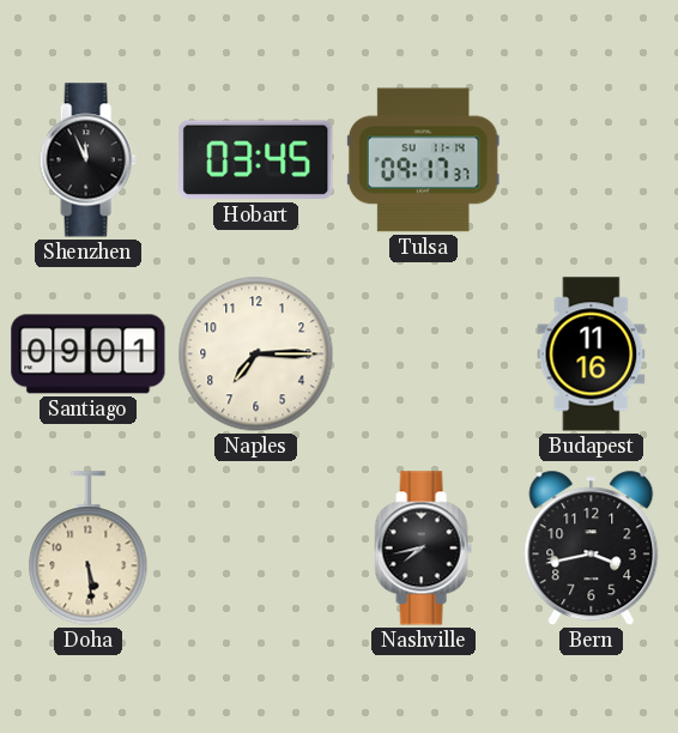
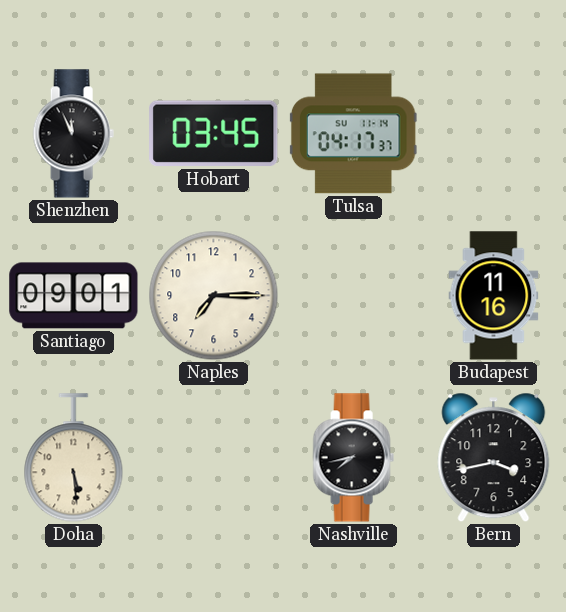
Tulsa: 09:17 -> 04:17 (353, 134)
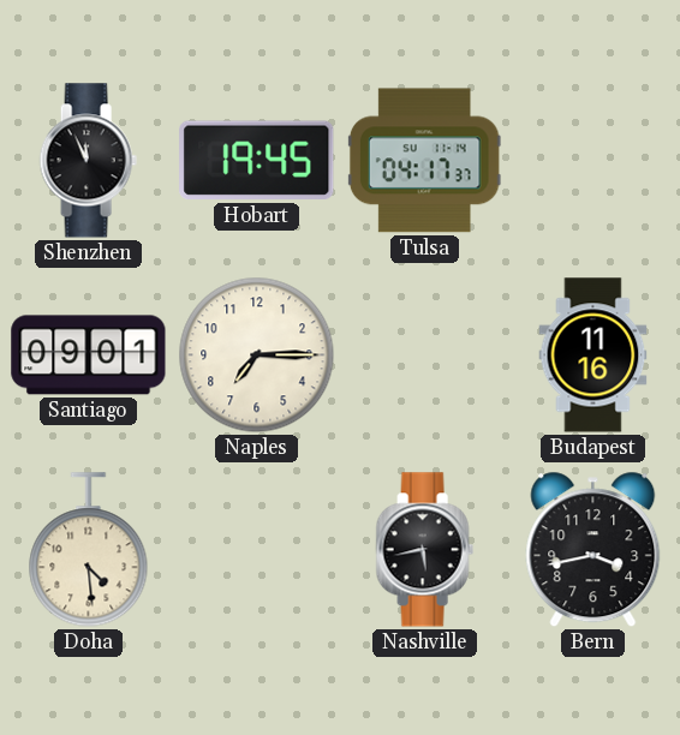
Hobart: 03:45 -> 19:45 (257, 161)
Doha: 5:29 -> 4:29 (89, 550)
Nashville: 7:43 -> 5:43 (424, 550)
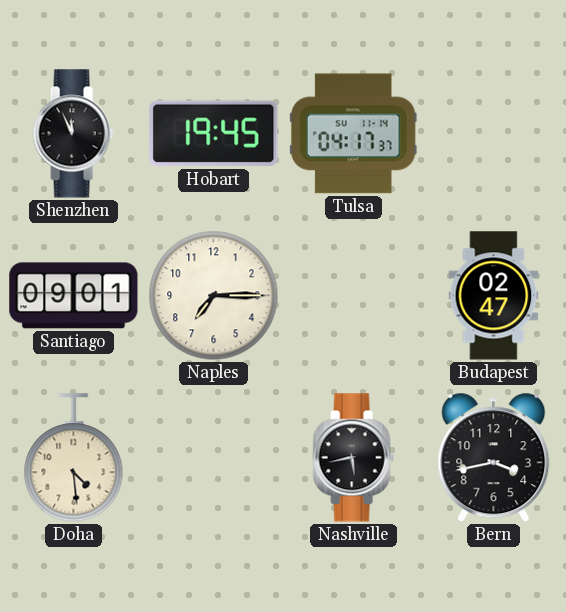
Budapest: 11:16 -> 02:47 (494, 296)
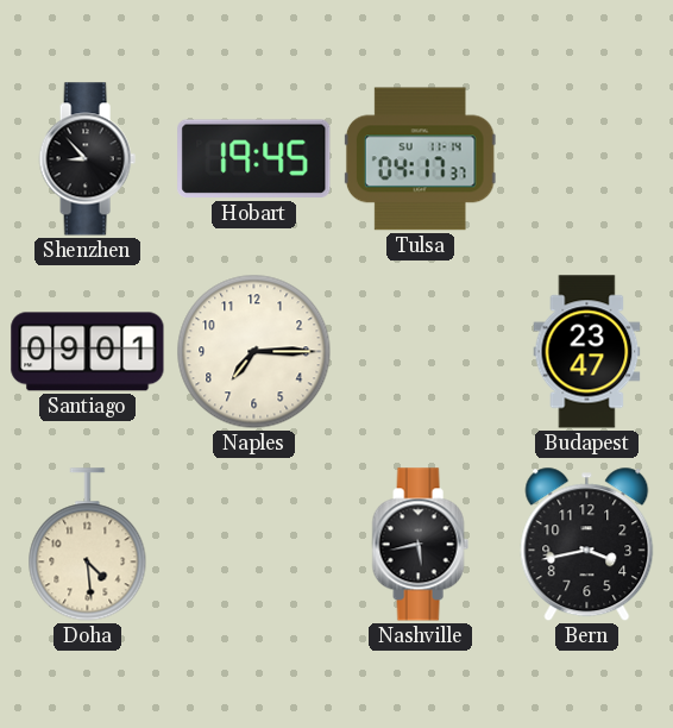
Shenzhen: 11:56 -> 8:53 (87, 159)
Budapest: 02:47 -> 23:47 (587, 352)
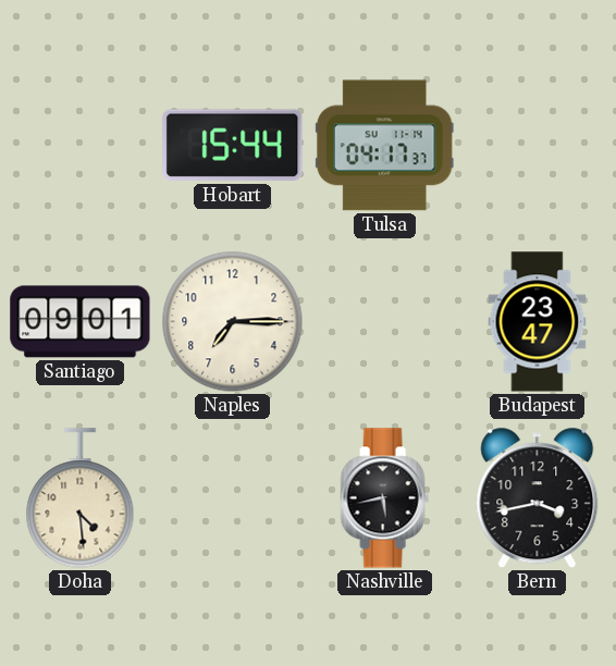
Shenzhen: 8:53 -> none (87, 159)
Hobart: 19:45 -> 15:44 (233, 146)
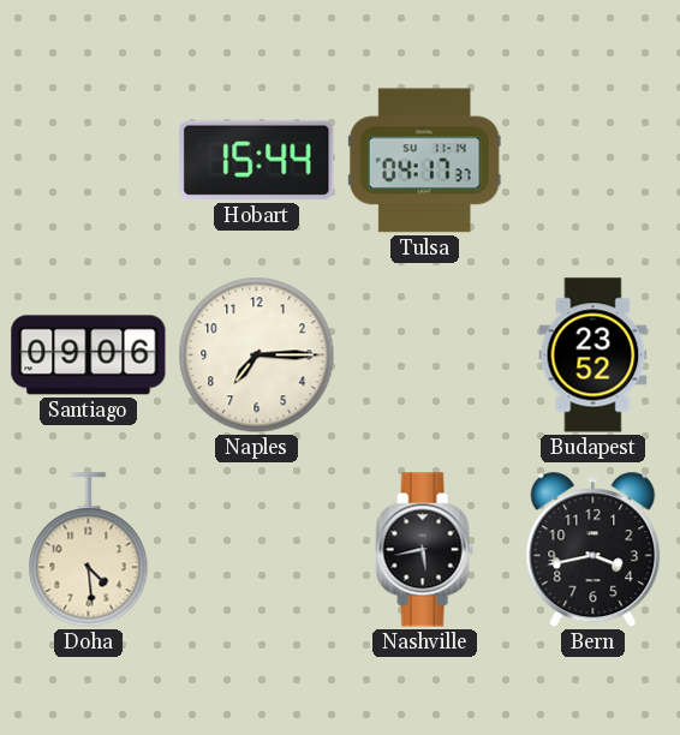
Santiago: 09:01 -> 09:06 (89, 355)
Budapest: 23:47 -> 23:52 (593, 355)
